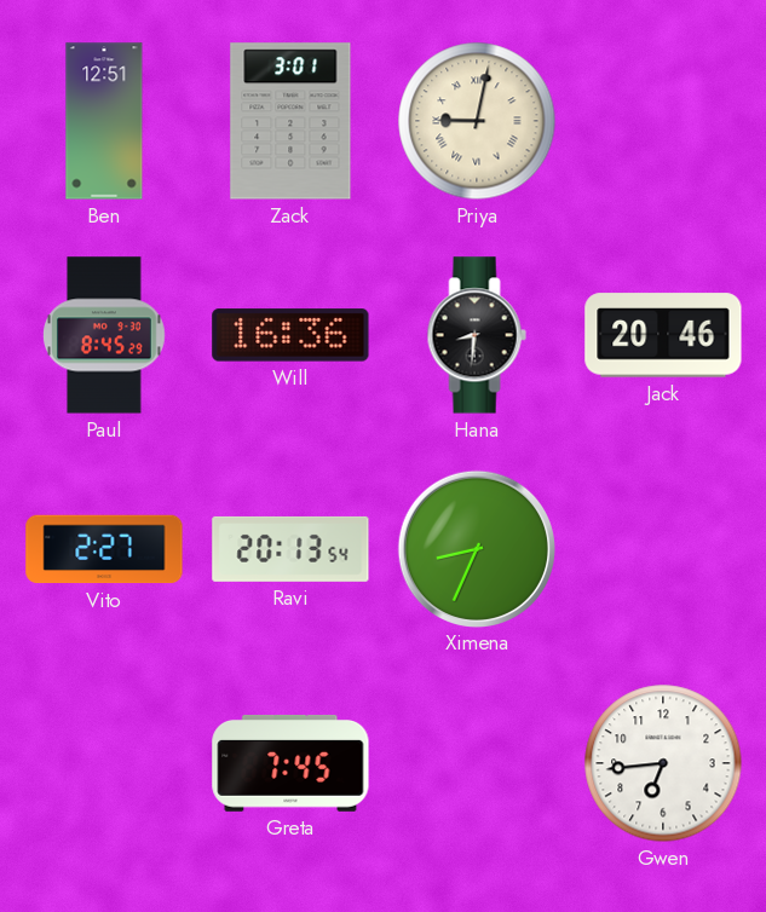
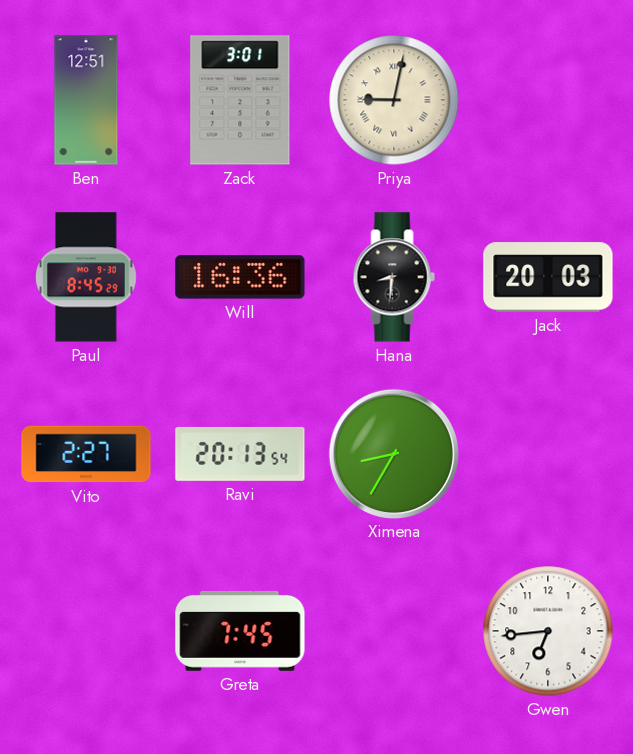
Jack: 20:46 -> 20:03 (548, 277)
Ximena: 8:34 -> 8:35 (393, 453)
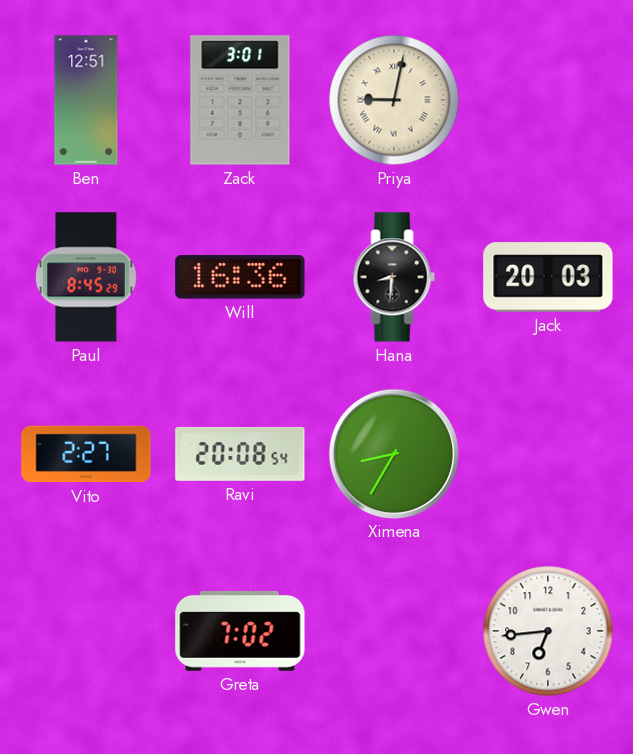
Ravi: 20:13 -> 20:08 (240, 454)
Greta: 7:45 -> 7:02 (240, 631)
